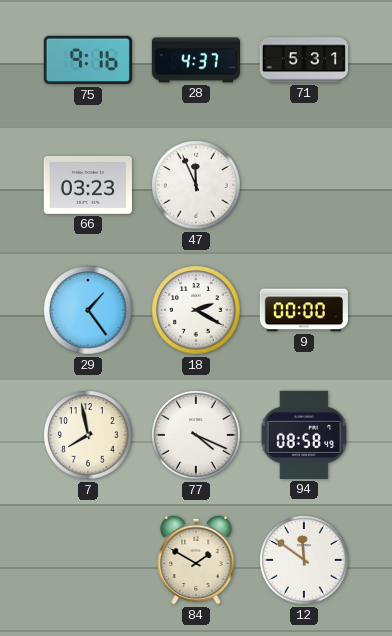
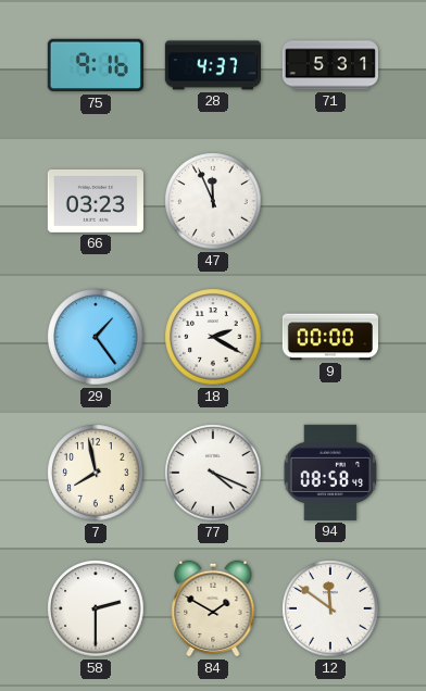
58: none -> 2:30 (96, 608)
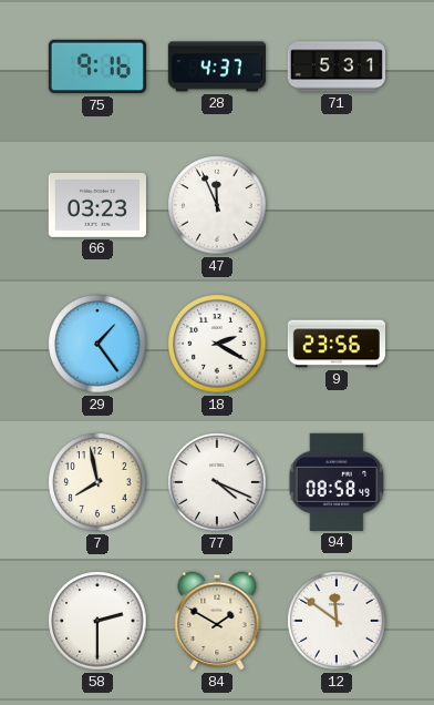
9: 00:00 -> 23:56 (335, 344)
